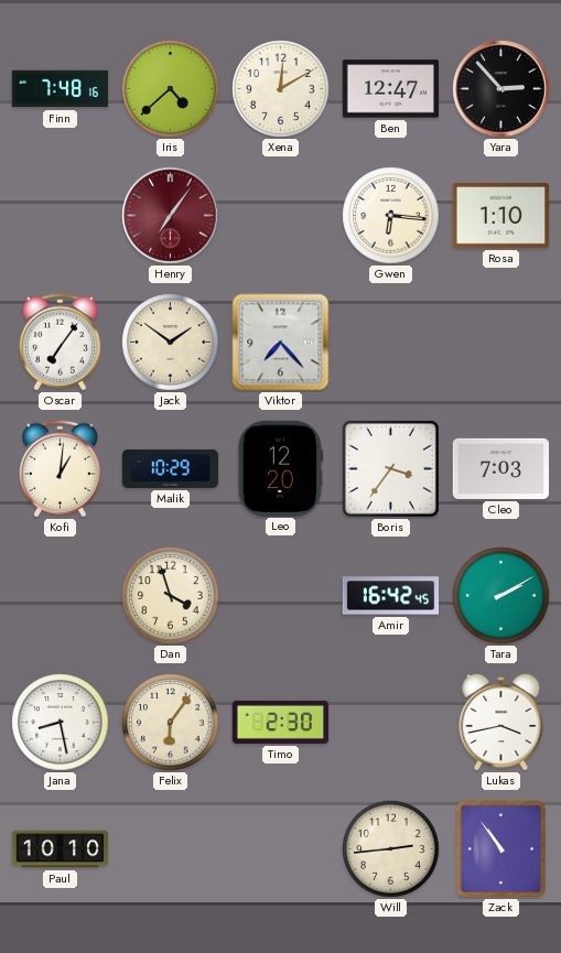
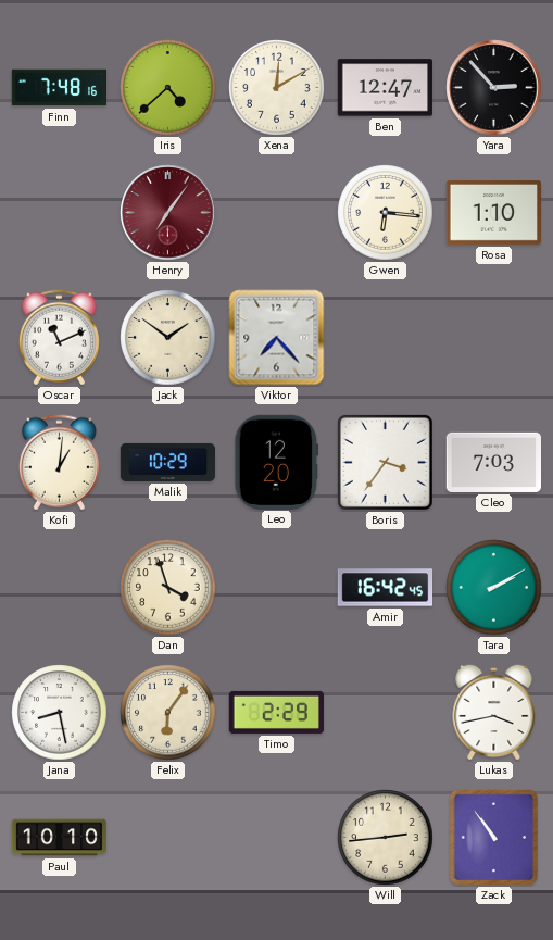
Oscar: 7:06 -> 11:11 (59, 338)
Timo: 2:30 -> 2:29 (277, 712)
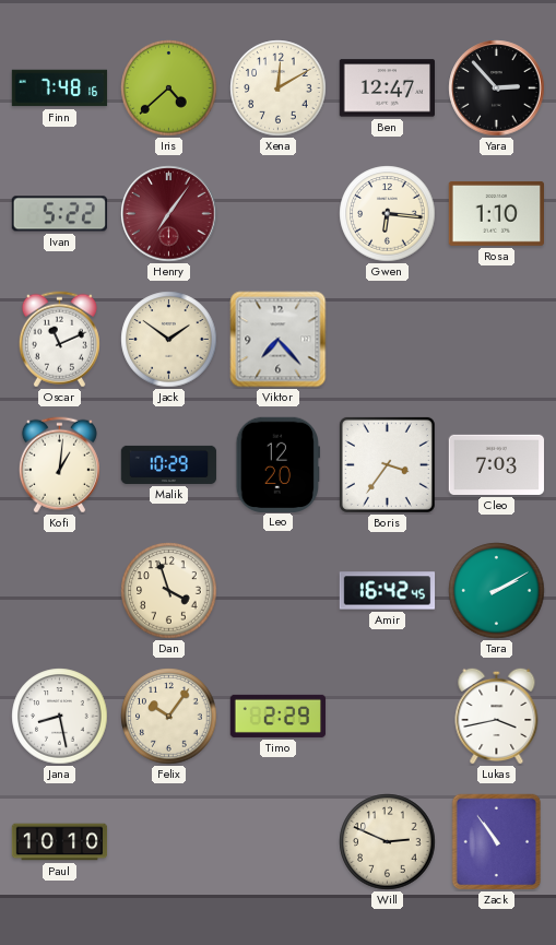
Ivan: none -> 5:22 (59, 214)
Felix: 6:06 -> 10:06 (169, 717)
Will: 2:44 -> 2:49 (388, 842)
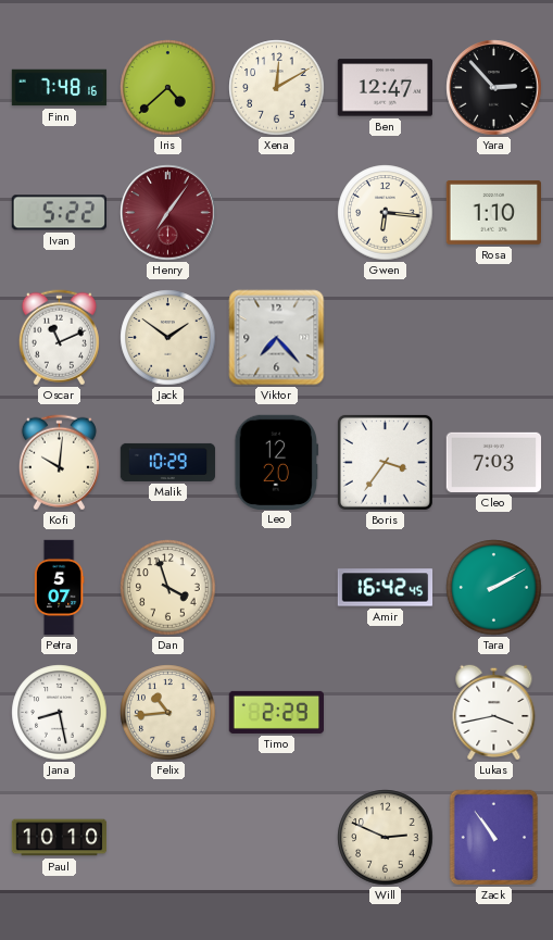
Kofi: 1:01 -> 10:01 (59, 463)
Petra: none -> 5:07 (59, 588)
Felix: 10:06 -> 10:44 (168, 713)
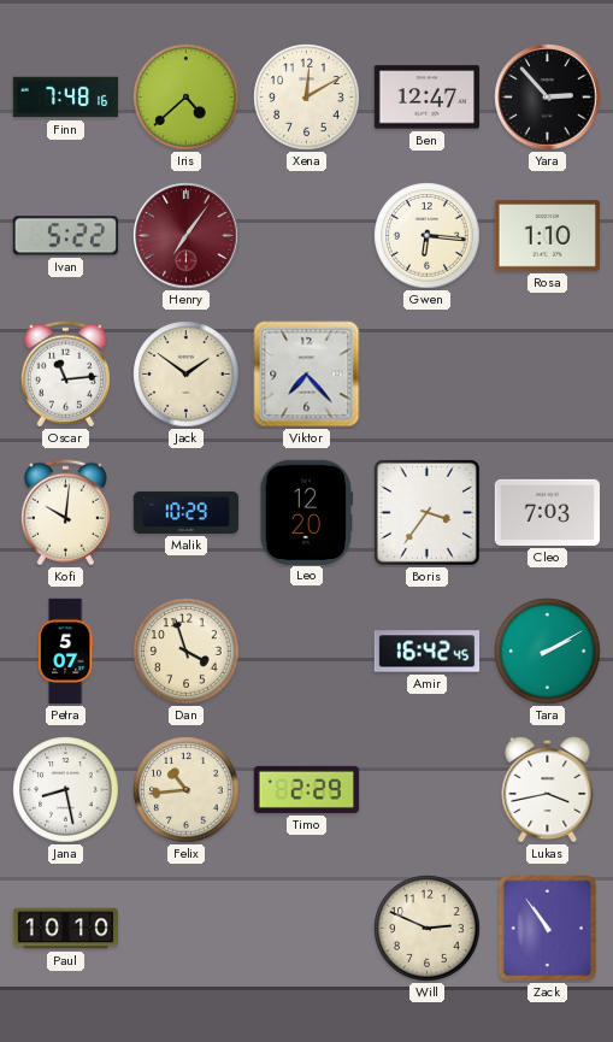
Oscar: 11:11 -> 11:14 (65, 375)
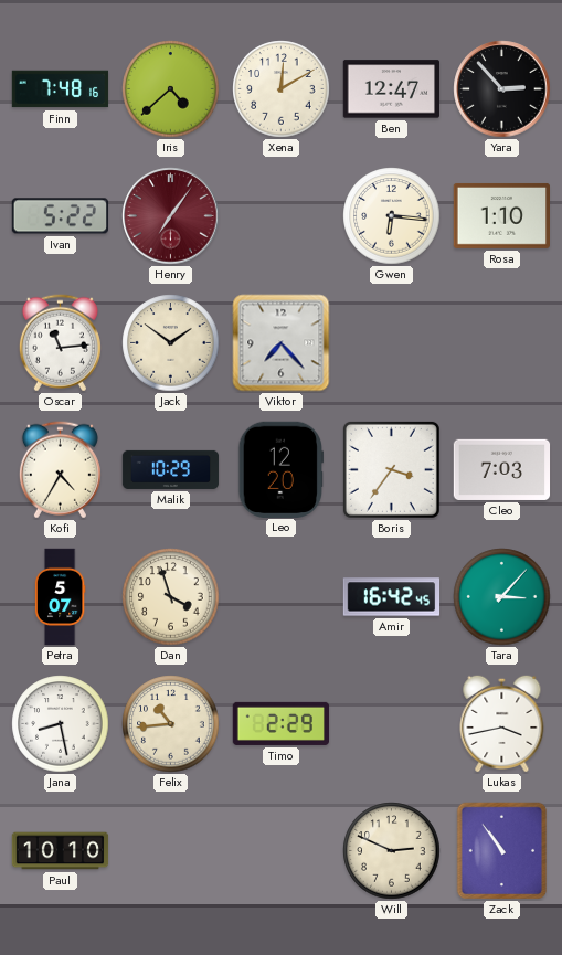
Kofi: 10:01 -> 4:35 (60, 470)
Tara: 2:10 -> 3:07 (502, 597)
